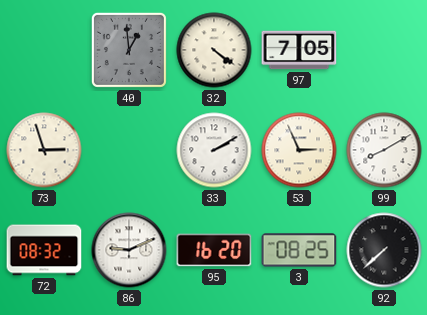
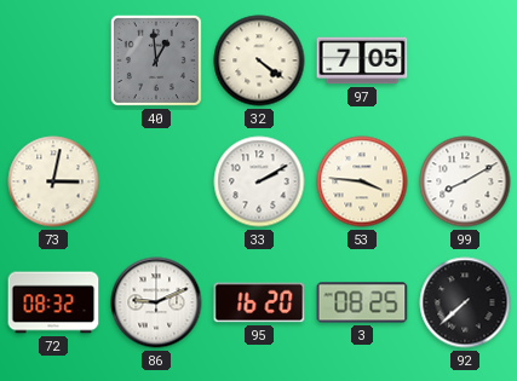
73: 2:57 -> 3:02 (53, 181)
53: 2:56 -> 3:46 (362, 181)
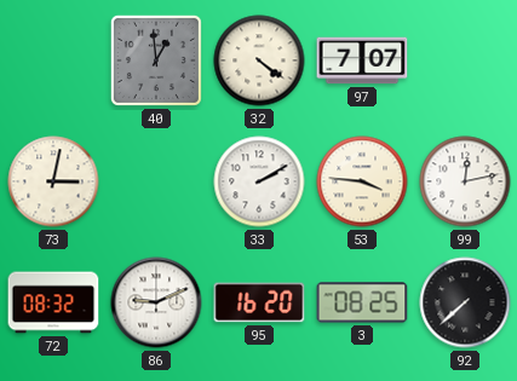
97: 7:05 -> 7:07 (362, 60)
99: 8:10 -> 12:13 (465, 181)
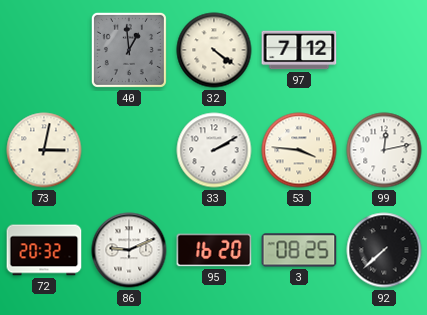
97: 7:07 -> 7:12 (299, 50)
72: 08:32 -> 20:32 (44, 250)
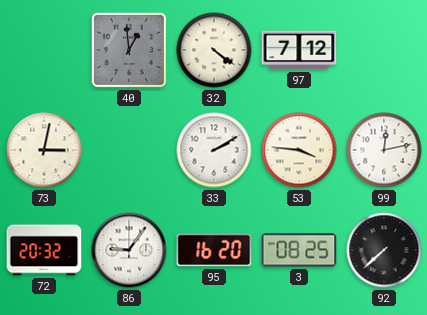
86: 9:11 -> 9:06 (129, 250)
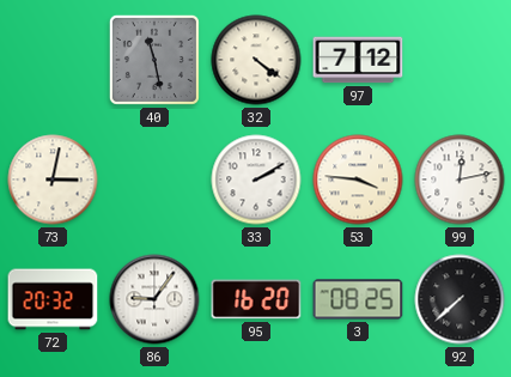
40: 12:59 -> 11:28 (154, 60)
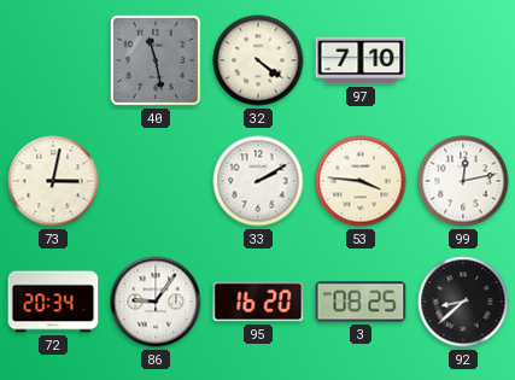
97: 7:12 -> 7:10 (361, 60)
72: 20:32 -> 20:34 (53, 302)
92: 7:38 -> 8:38 (463, 302)
